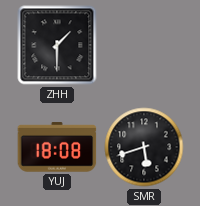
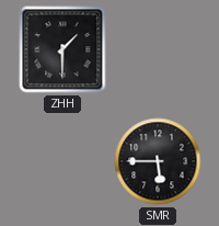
YUJ: 18:08 -> none (57, 147)
SMR: 5:42 -> 5:45 (158, 161)
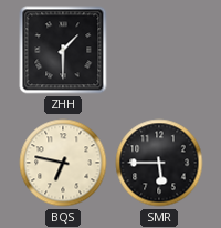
BQS: none -> 6:47 (63, 163)
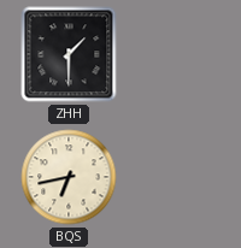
BQS: 6:47 -> 6:43 (69, 177)
SMR: 5:45 -> none (159, 163)
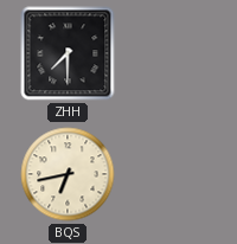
ZHH: 1:30 -> 7:30 (68, 53)
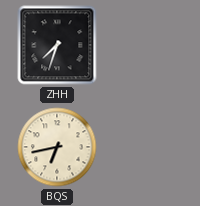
ZHH: 7:30 -> 7:33 (57, 45)
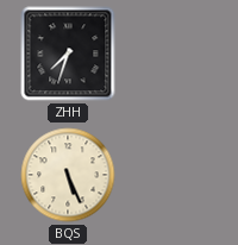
BQS: 6:43 -> 5:26 (68, 175)
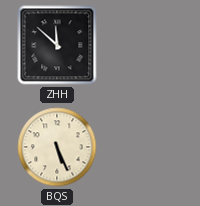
ZHH: 7:33 -> 11:52 (57, 45)
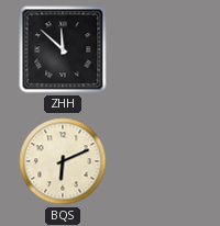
BQS: 5:26 -> 6:11 (63, 161)
